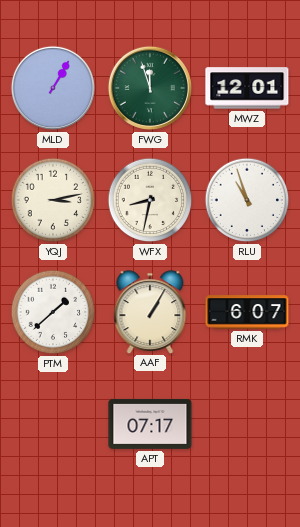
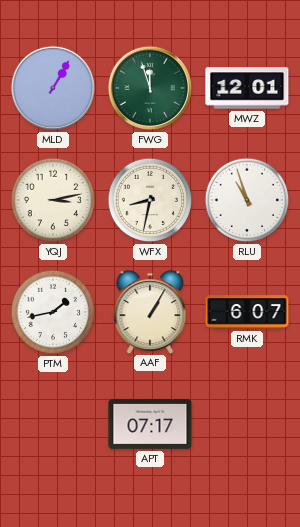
PTM: 1:38 -> 1:43 (53, 312)
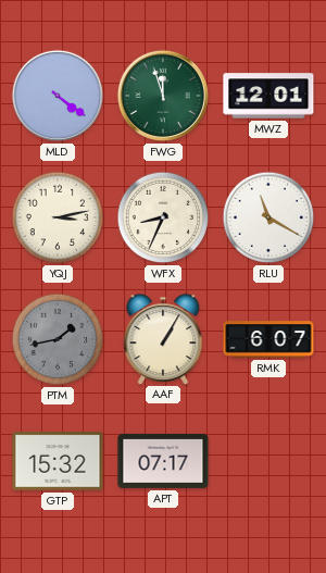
MLD: 1:05 -> 4:21 (58, 96)
WFX: 8:32 -> 8:34 (163, 217)
RLU: 10:57 -> 11:20 (268, 217)
PTM dial: white -> grey (58, 339)
GTP: none -> 15:32 (58, 461)
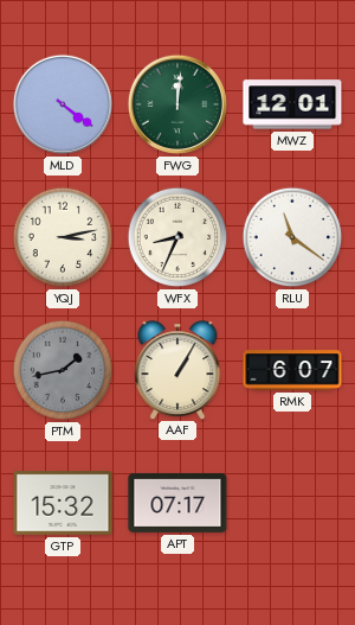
FWG: 11:57 -> 12:01 (177, 104)
RLU: 11:20 -> 11:21 (292, 237)
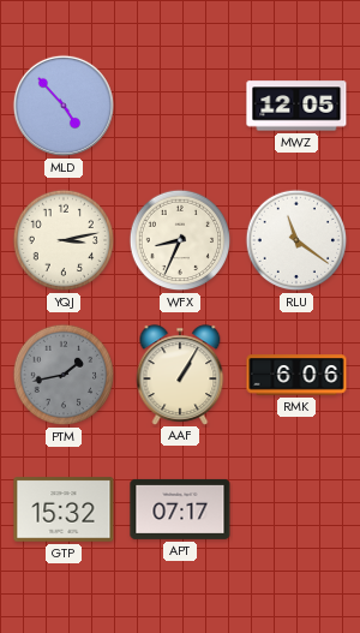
MLD: 4:21 -> 4:53 (64, 106)
FWG: 12:01 -> none (177, 104)
MWZ: 12:01 -> 12:05 (296, 106)
RMK: 6:07 -> 6:06 (296, 375)
